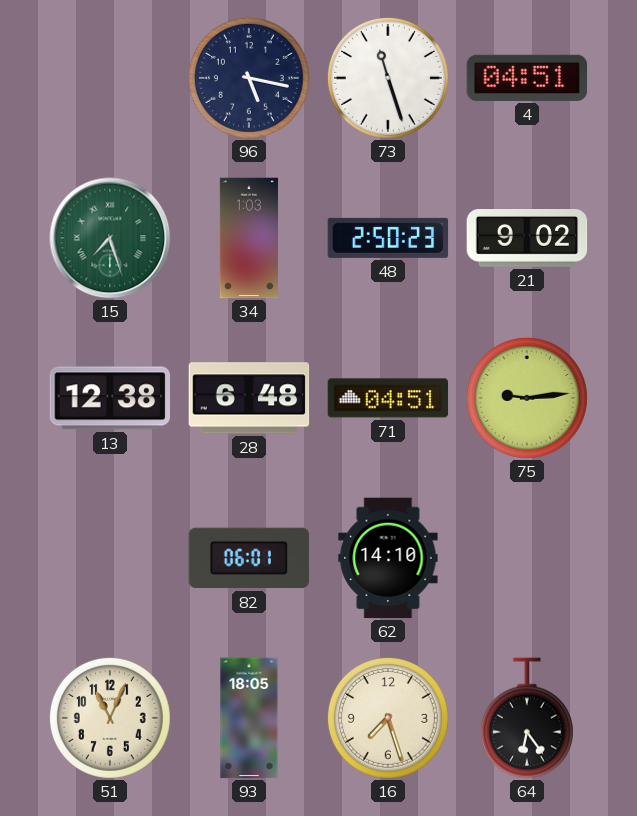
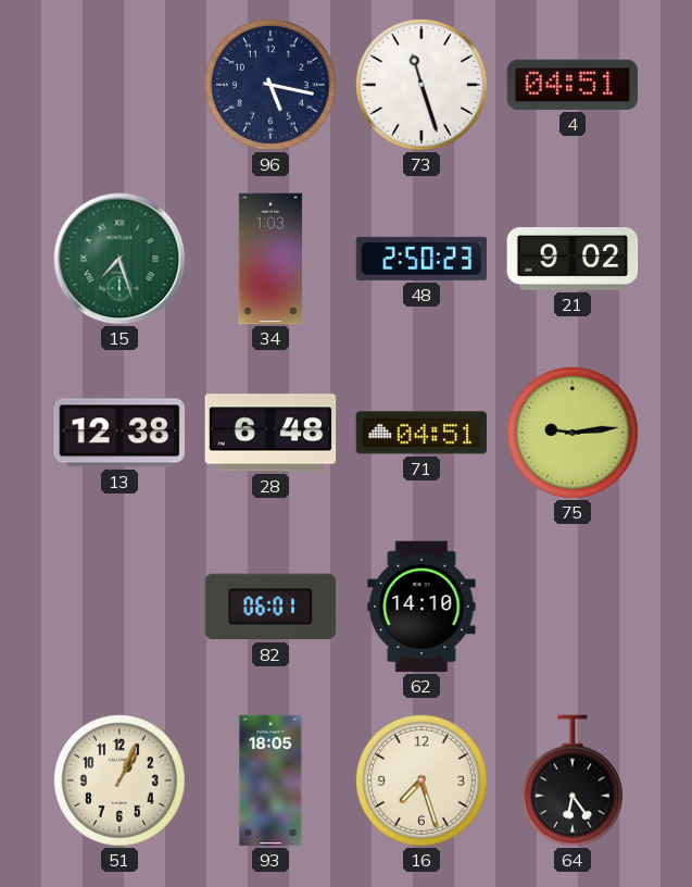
51: 11:04 -> 1:04 (119, 780)
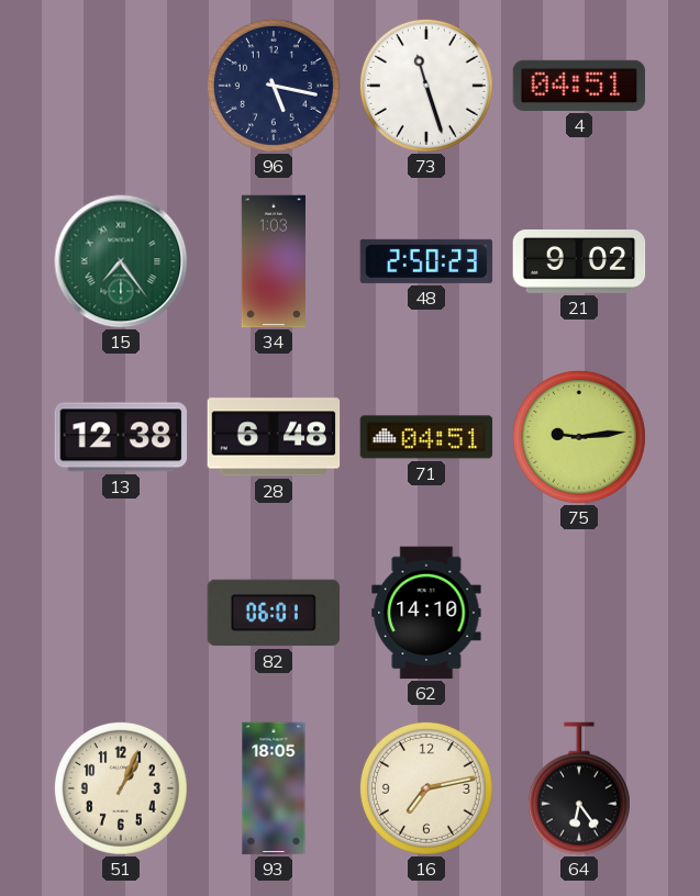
15: 7:27 -> 7:24 (121, 261)
16: 7:27 -> 7:13 (426, 788)
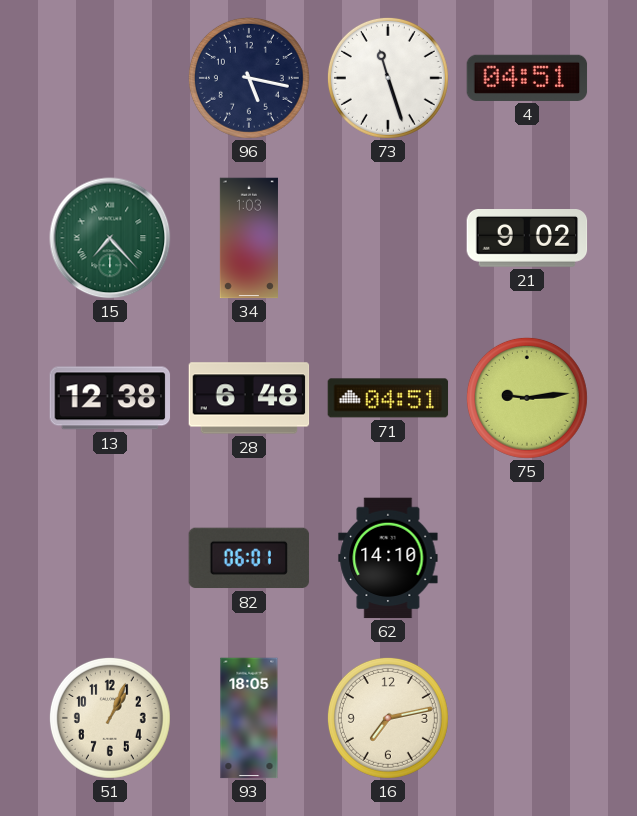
15: 7:24 -> 7:23 (110, 238)
48: 2:50 -> none (426, 261)
64: 6:24 -> none (579, 788)
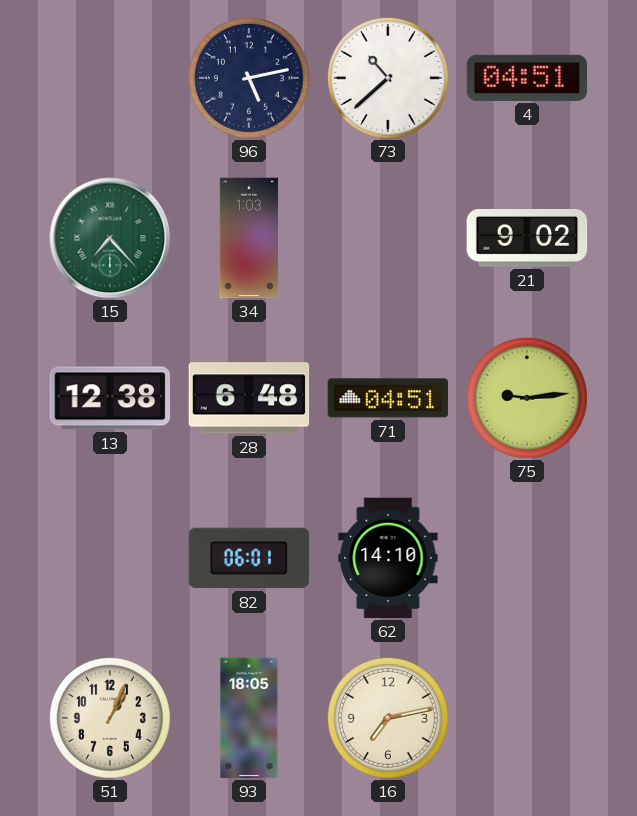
96: 5:17 -> 5:13 (249, 78)
73: 11:27 -> 10:38 (388, 78)
